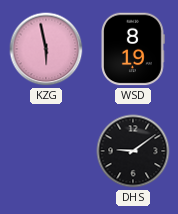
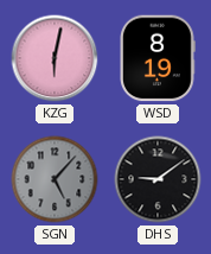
KZG: 5:58 -> 6:02 (55, 58)
SGN: none -> 5:07 (55, 179)
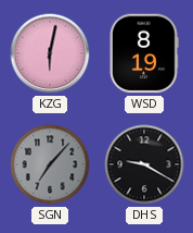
SGN: 5:07 -> 7:07 (50, 164)
DHS: 9:09 -> 9:20 (144, 164)
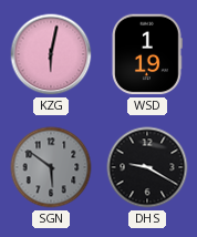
WSD: 8:19 -> 1:19 (147, 54)
SGN: 7:07 -> 5:51 (51, 167)
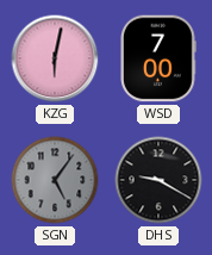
WSD: 1:19 -> 7:00 (158, 58)
SGN: 5:51 -> 5:06 (55, 180)
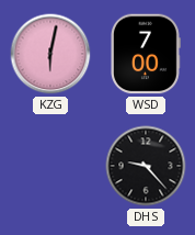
SGN: 5:06 -> none (55, 180)
DHS: 9:20 -> 9:23 (146, 166)
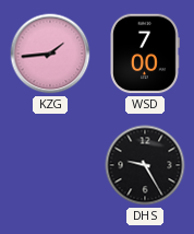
KZG: 6:02 -> 1:44 (50, 54)
DHS: 9:23 -> 9:25 (145, 165)
